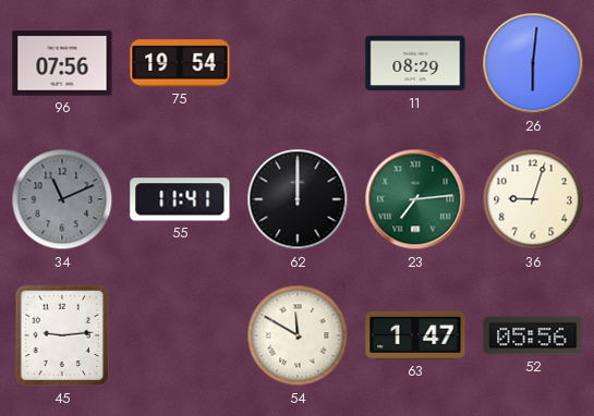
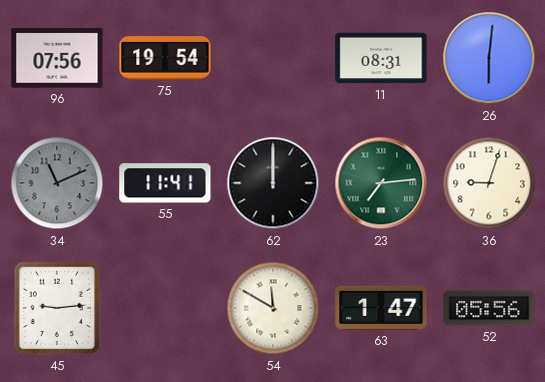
11: 08:29 -> 08:31 (381, 58)
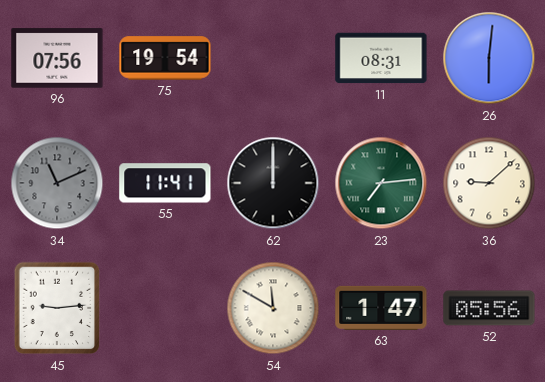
36: 9:03 -> 9:08 (489, 183)
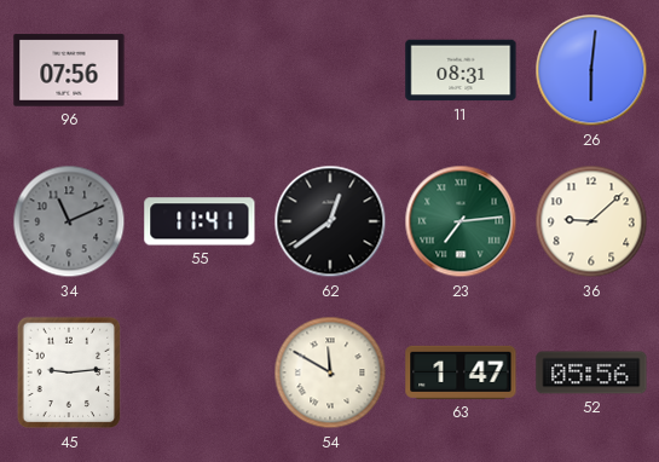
75: 19:54 -> none (165, 58)
62: 12:00 -> 12:39 (330, 221)
